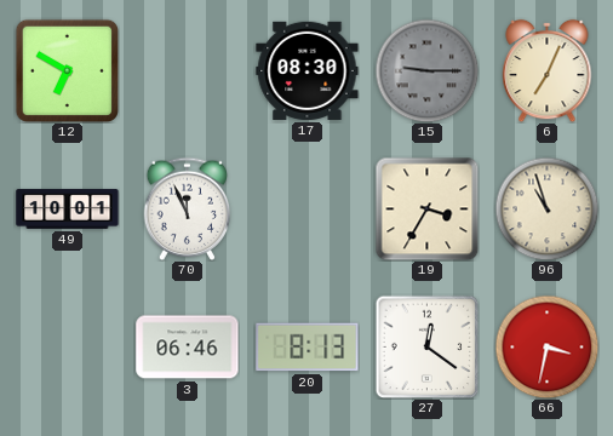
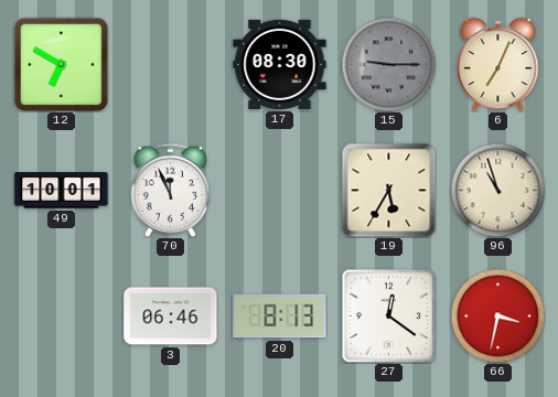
19: 3:35 -> 5:35 (388, 190)
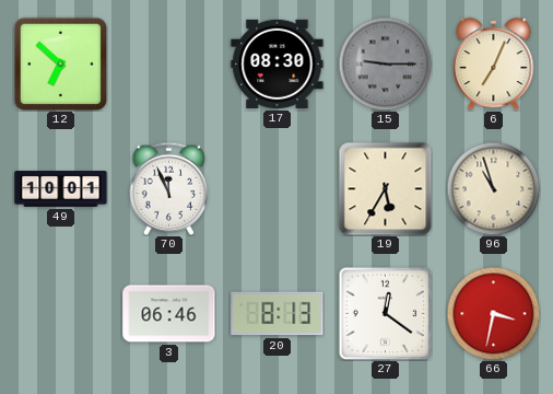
12: 6:50 -> 6:52 (60, 63)
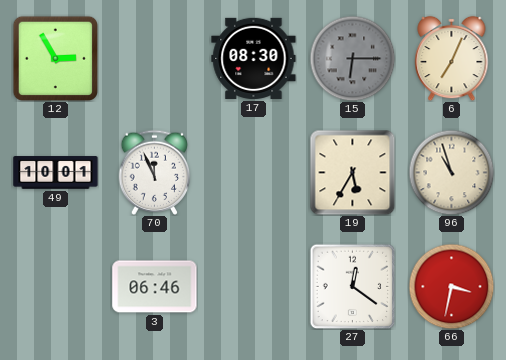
12: 6:52 -> 2:55 (55, 58)
15: 9:15 -> 6:15 (352, 58)
20: 8:13 -> none (278, 314)
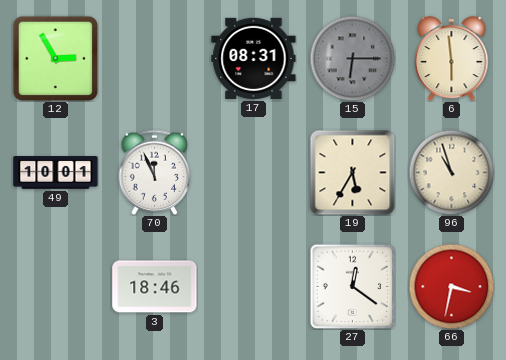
17: 08:30 -> 08:31 (254, 58)
6: 7:04 -> 5:59 (452, 58)
3: 06:46 -> 18:46 (155, 287)
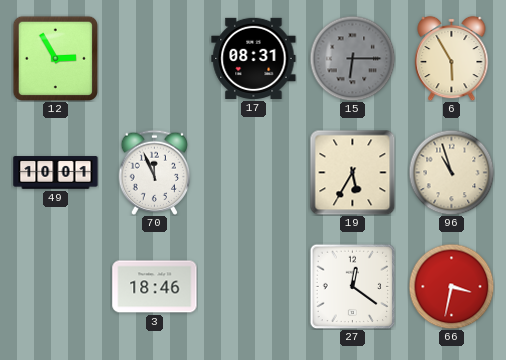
6: 5:59 -> 5:55 (452, 58)
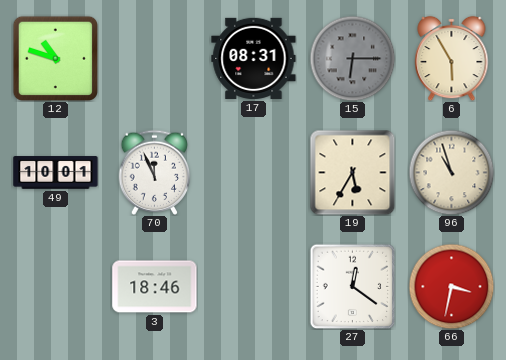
12: 2:55 -> 10:48 (55, 58)
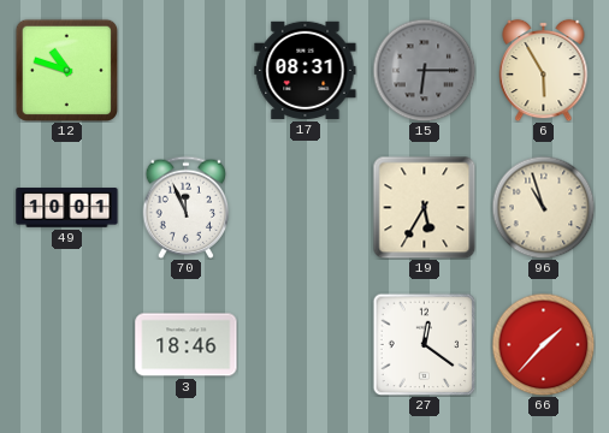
66: 3:32 -> 1:37 (543, 344)
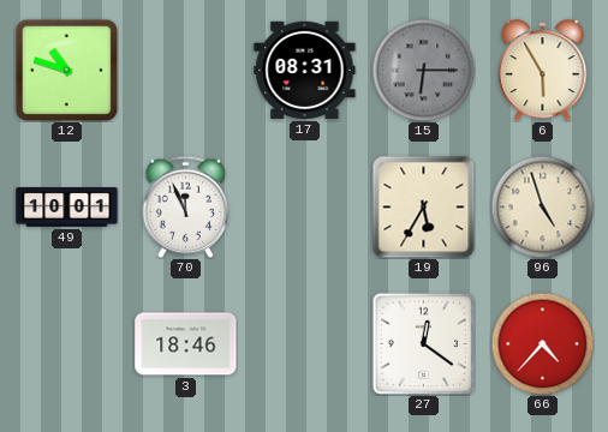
96: 10:57 -> 4:57 (542, 206)
66: 1:37 -> 4:37 (542, 343)
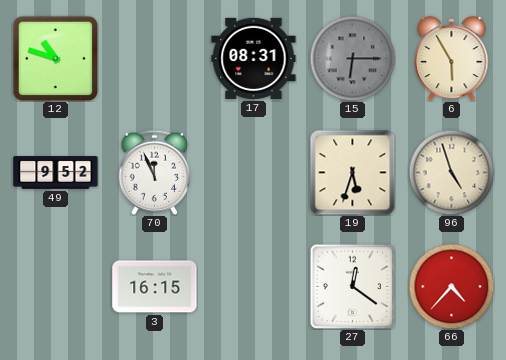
49: 10:01 -> 9:52 (56, 173)
19: 5:35 -> 5:33 (352, 172)
3: 18:46 -> 16:15 (155, 287)
